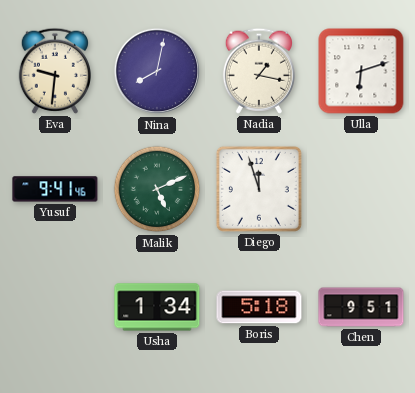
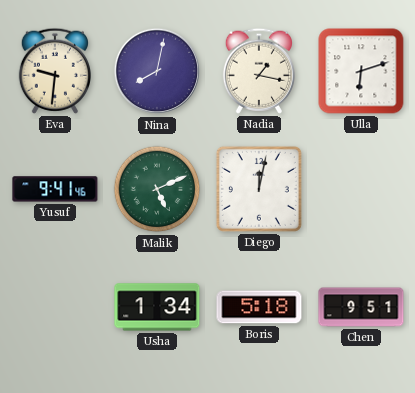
Diego: 11:57 -> 12:02 (259, 189)
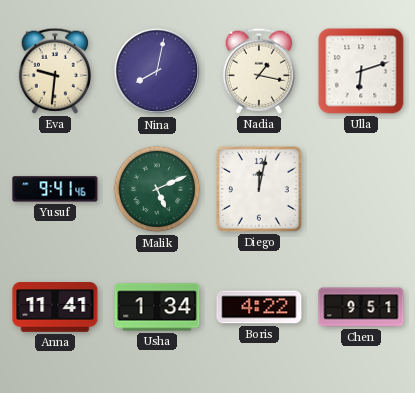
Anna: none -> 11:41 (55, 307)
Boris: 5:18 -> 4:22 (259, 307)
